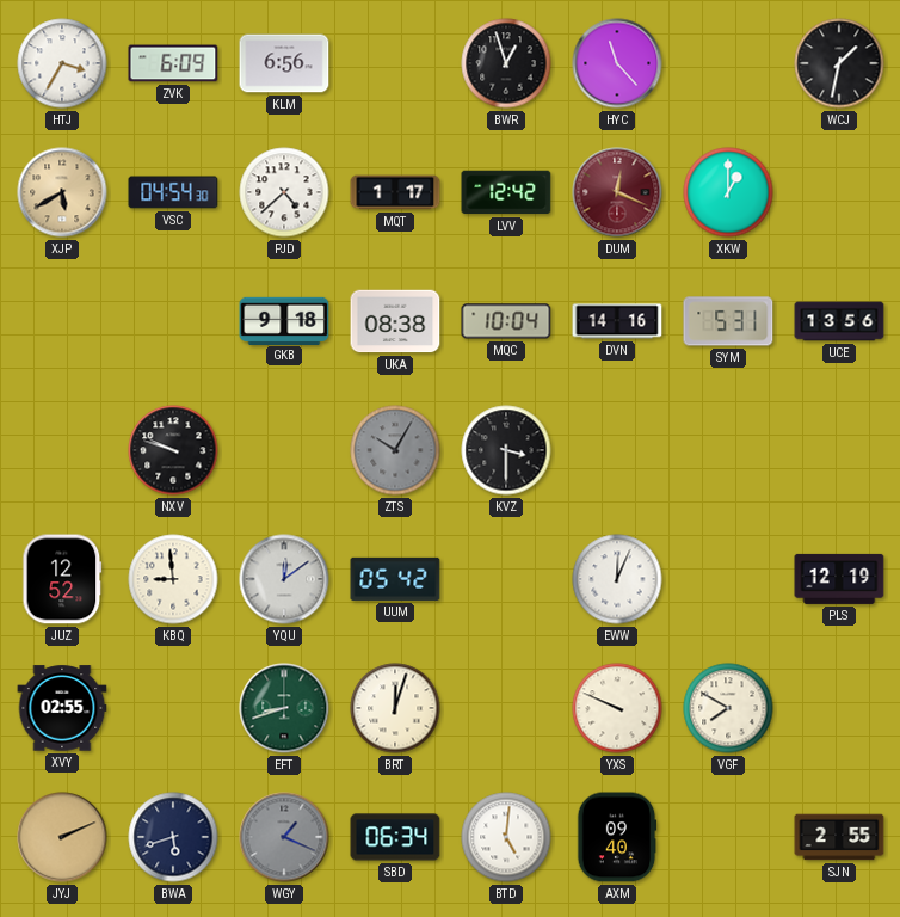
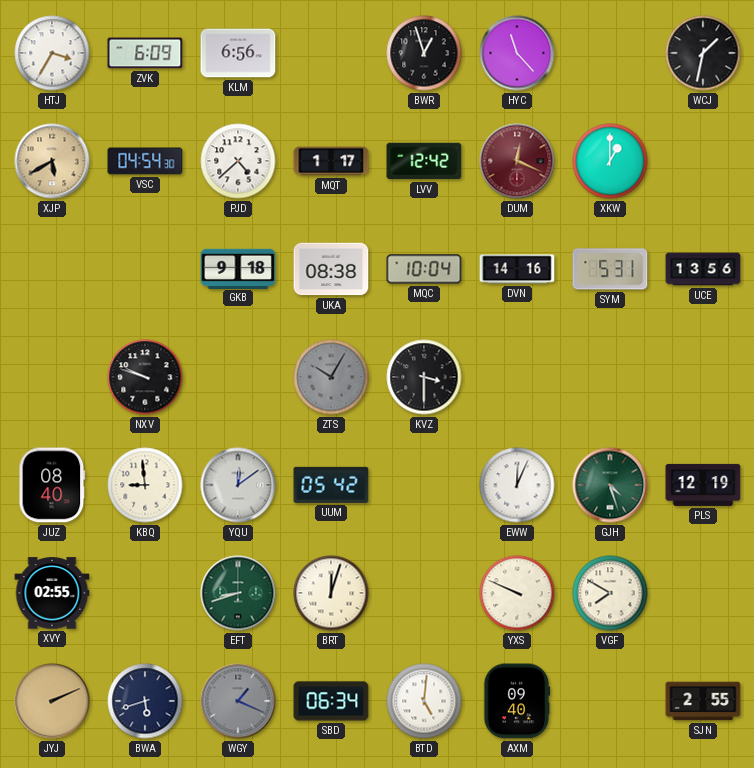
JUZ: 12:52 -> 08:40 (52, 485)
GJH: none -> 4:27 (610, 485)
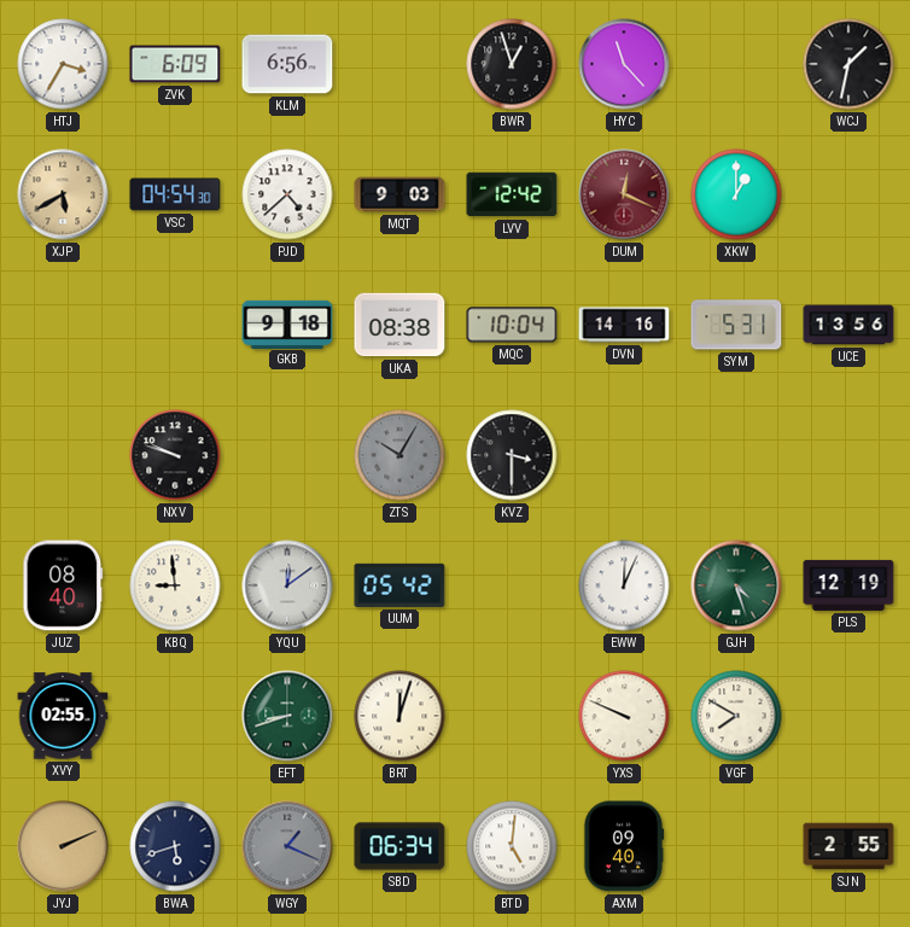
MQT: 1:17 -> 9:03 (399, 194)
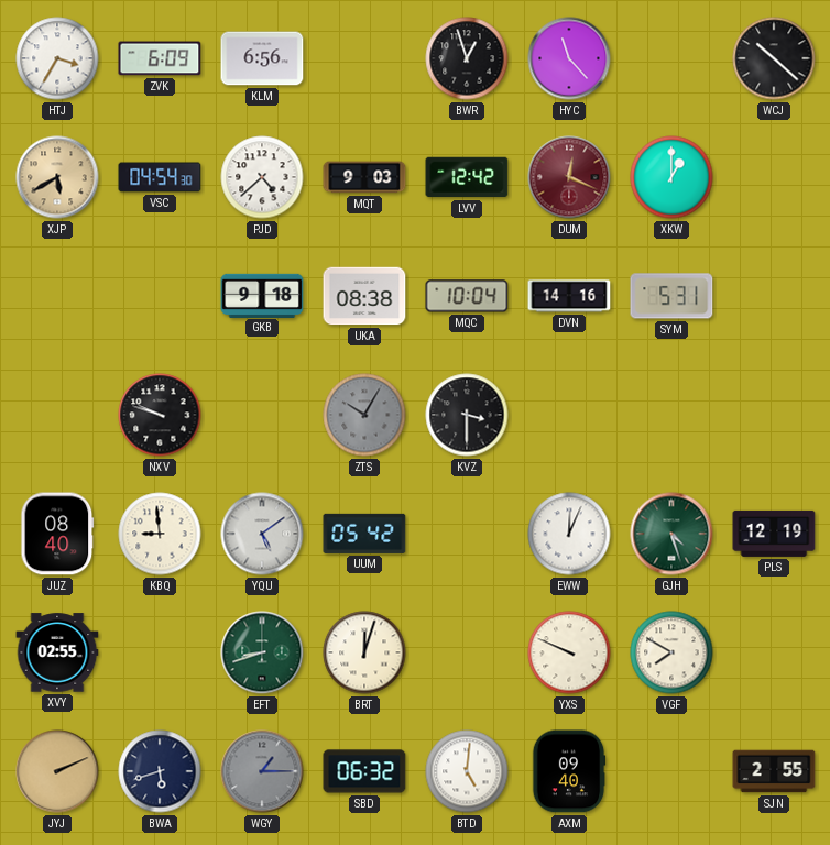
WCJ: 1:32 -> 10:22 (774, 58)
UCE: 13:56 -> none (848, 325)
YQU: 12:09 -> 5:09 (262, 534)
WGY: 1:19 -> 1:15 (262, 771)
SBD: 06:34 -> 06:32 (364, 771)
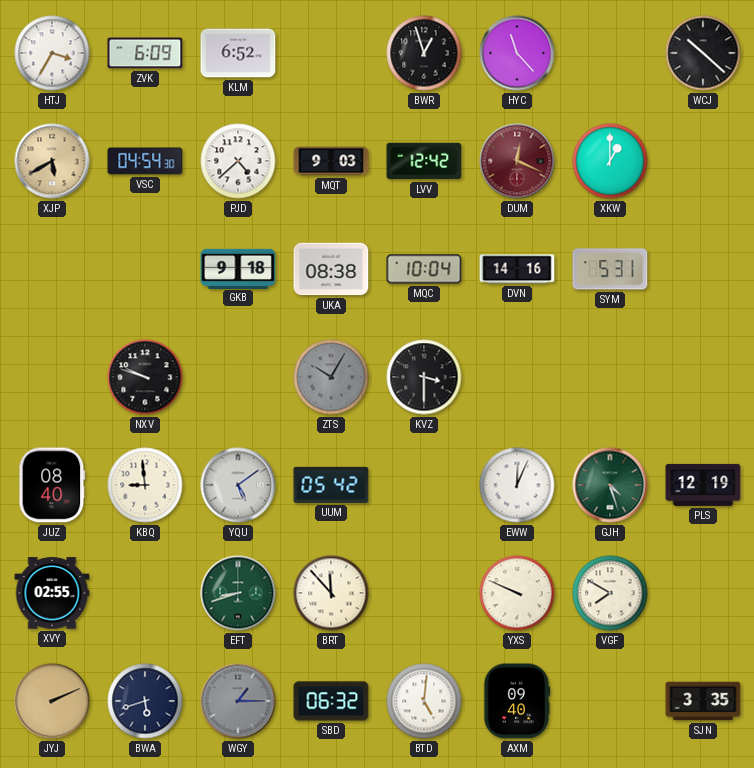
KLM: 6:56 -> 6:52 (238, 53)
BRT: 12:03 -> 11:53 (331, 593)
SJN: 2:55 -> 3:35 (703, 701)
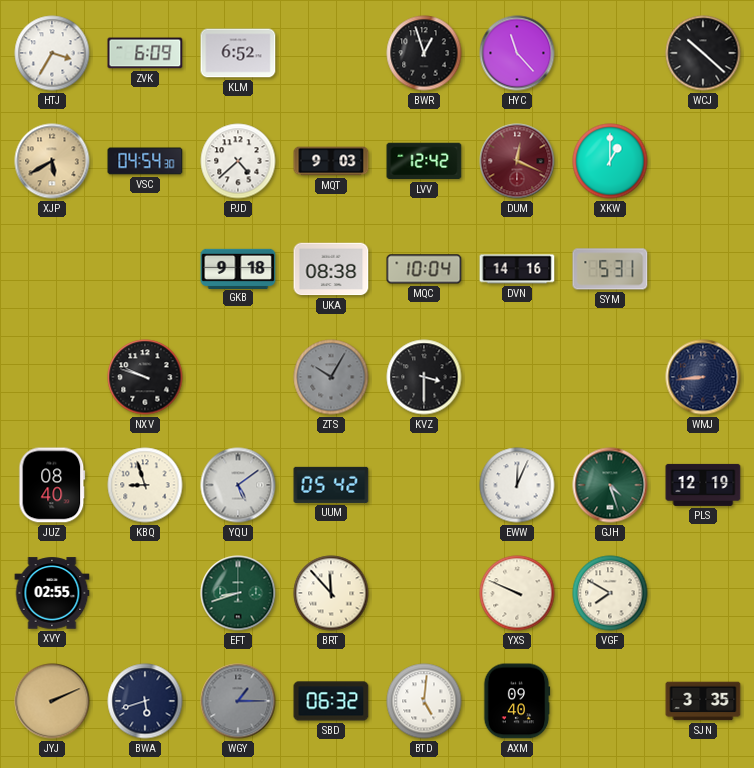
WMJ: none -> 8:44 (703, 377)
KBQ: 8:59 -> 8:57 (145, 485)
